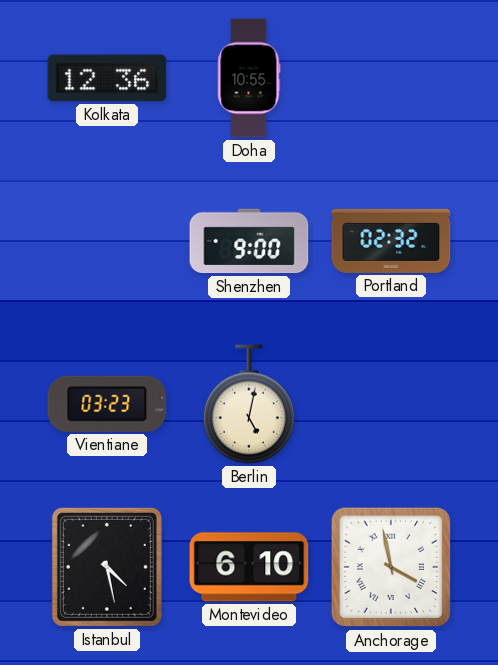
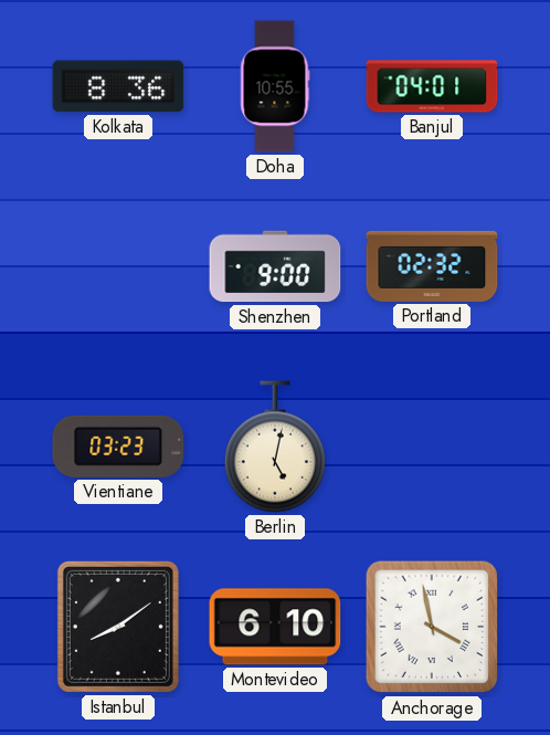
Kolkata: 12:36 -> 8:36 (118, 86)
Banjul: none -> 04:01 (432, 86)
Istanbul: 4:28 -> 8:09 (118, 627)
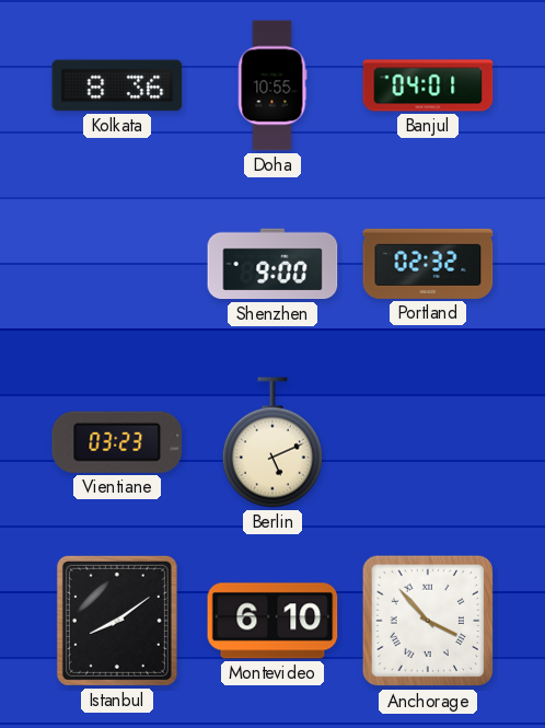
Berlin: 5:02 -> 5:11 (272, 442)
Anchorage: 3:58 -> 3:53 (428, 621)
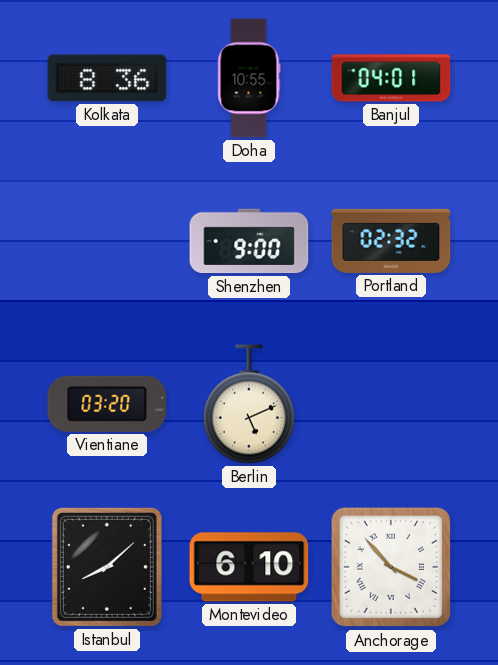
Vientiane: 03:23 -> 03:20 (107, 404)
Istanbul: 8:09 -> 8:08 (107, 567)
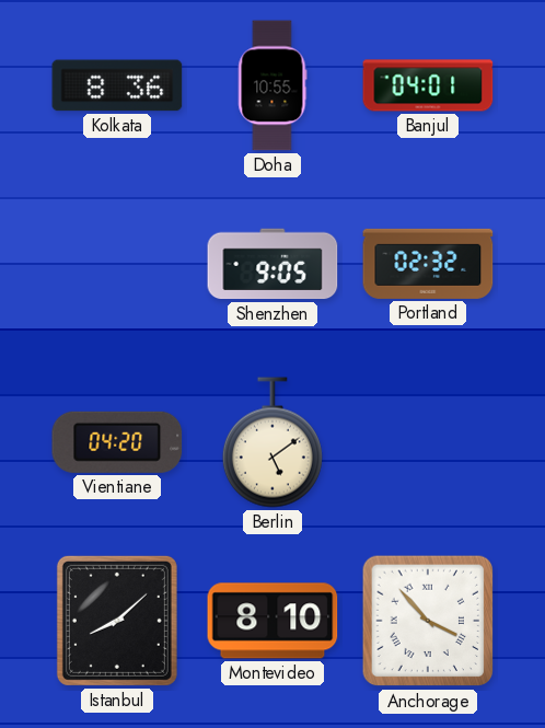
Shenzhen: 9:00 -> 9:05 (272, 264)
Vientiane: 03:20 -> 04:20 (117, 442)
Berlin: 5:11 -> 5:09 (272, 442)
Montevideo: 6:10 -> 8:10 (272, 621)
